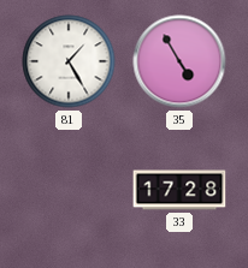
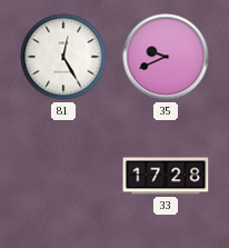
81: 1:25 -> 12:25 (63, 57)
35: 4:55 -> 9:41 (166, 57)
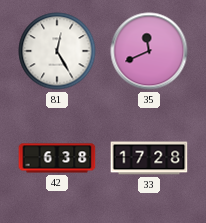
35: 9:41 -> 11:41 (149, 51)
42: none -> 6:38 (57, 158)
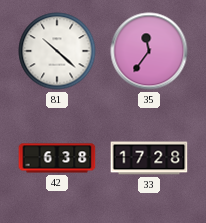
81: 12:25 -> 10:22 (57, 51)
35: 11:41 -> 11:36 (149, 51)
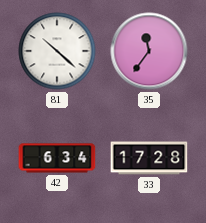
42: 6:38 -> 6:34 (57, 158)
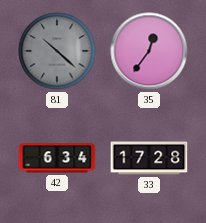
81 dial: white -> grey (57, 51)
35: 11:36 -> 12:36 (149, 51)
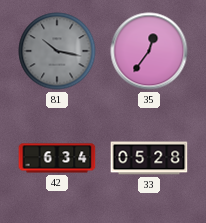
81: 10:22 -> 10:17 (57, 51)
33: 17:28 -> 05:28 (149, 158)
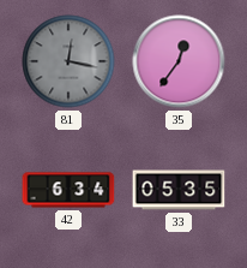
81: 10:17 -> 12:17 (68, 61)
33: 05:28 -> 05:35 (179, 190)
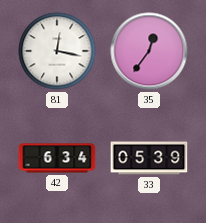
81 dial: grey -> white (57, 51)
33: 05:35 -> 05:39 (149, 158)
